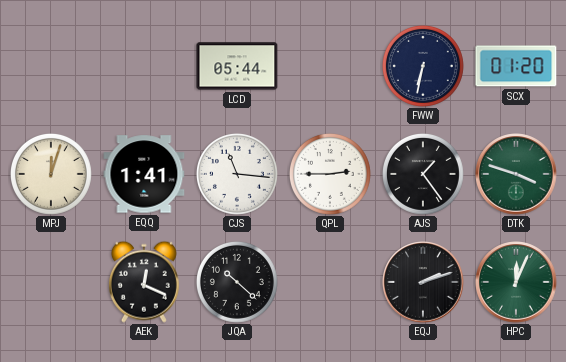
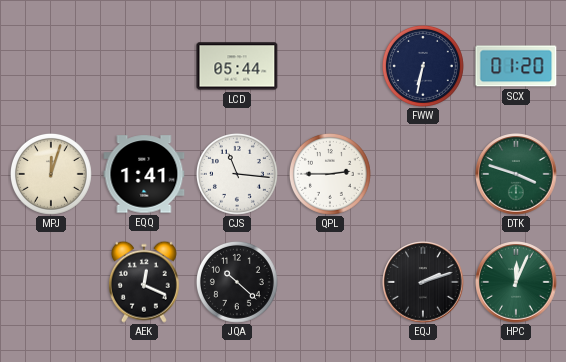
AJS: 1:24 -> none (423, 174)
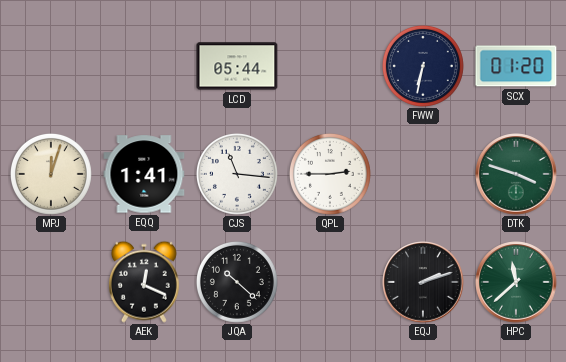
HPC: 12:04 -> 11:38 (516, 282)
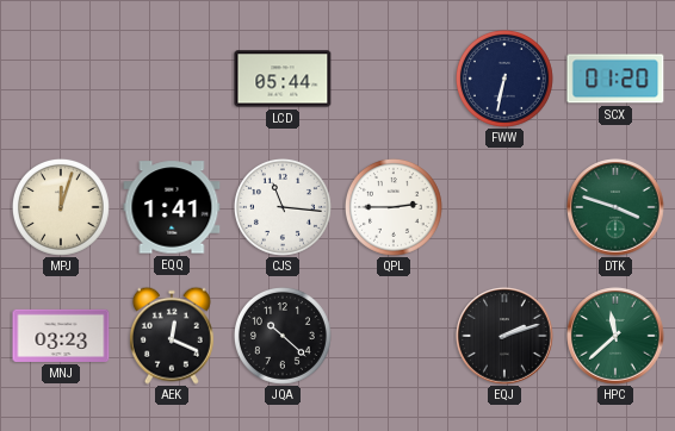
MNJ: none -> 03:23 (61, 336)
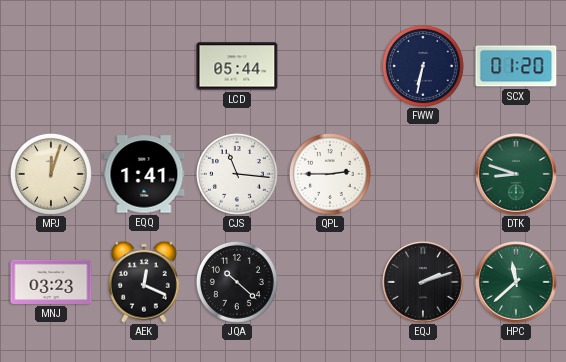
DTK: 3:48 -> 8:48 (516, 174)
